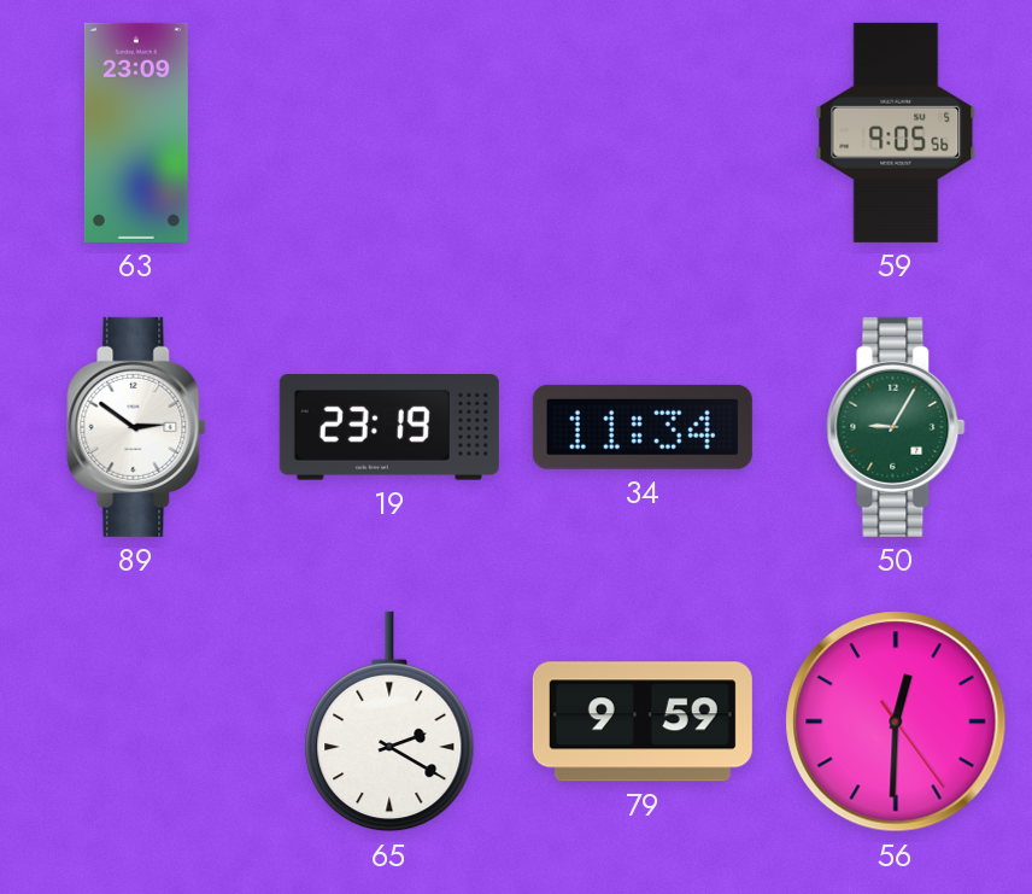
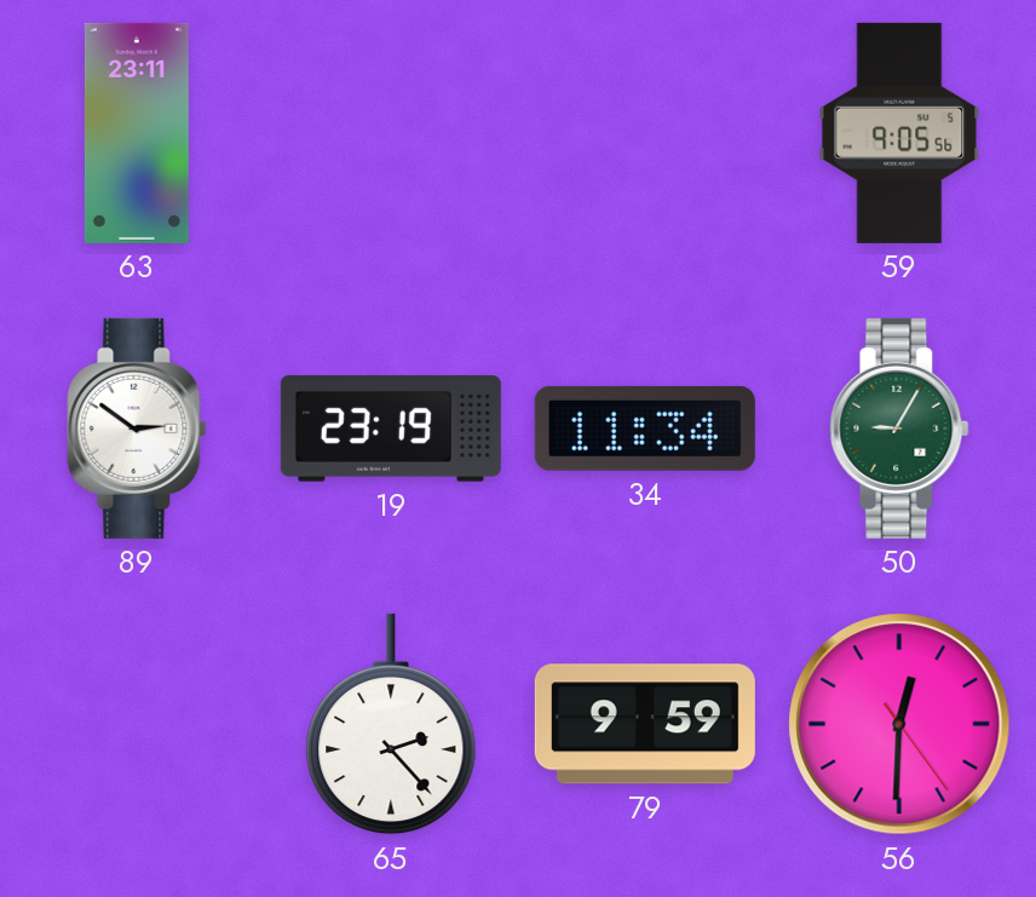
63: 23:09 -> 23:11 (137, 133)
65: 2:20 -> 2:23 (391, 724)
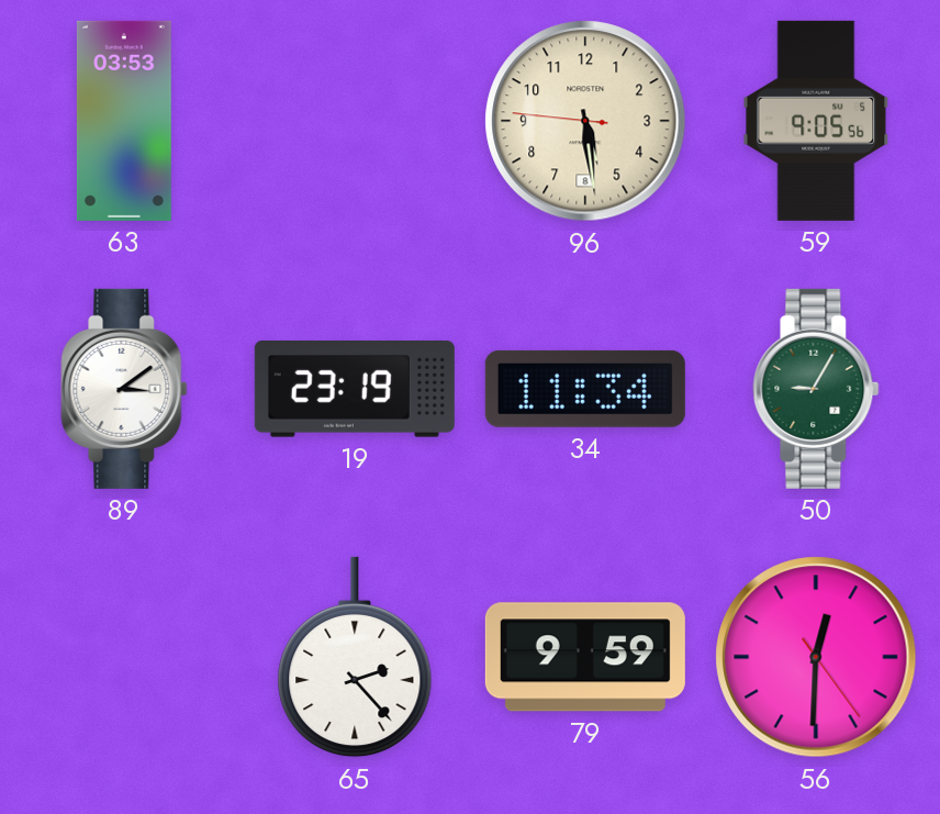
63: 23:11 -> 03:53 (124, 121)
96: none -> 5:28 (585, 121)
89: 2:51 -> 3:09 (124, 389)
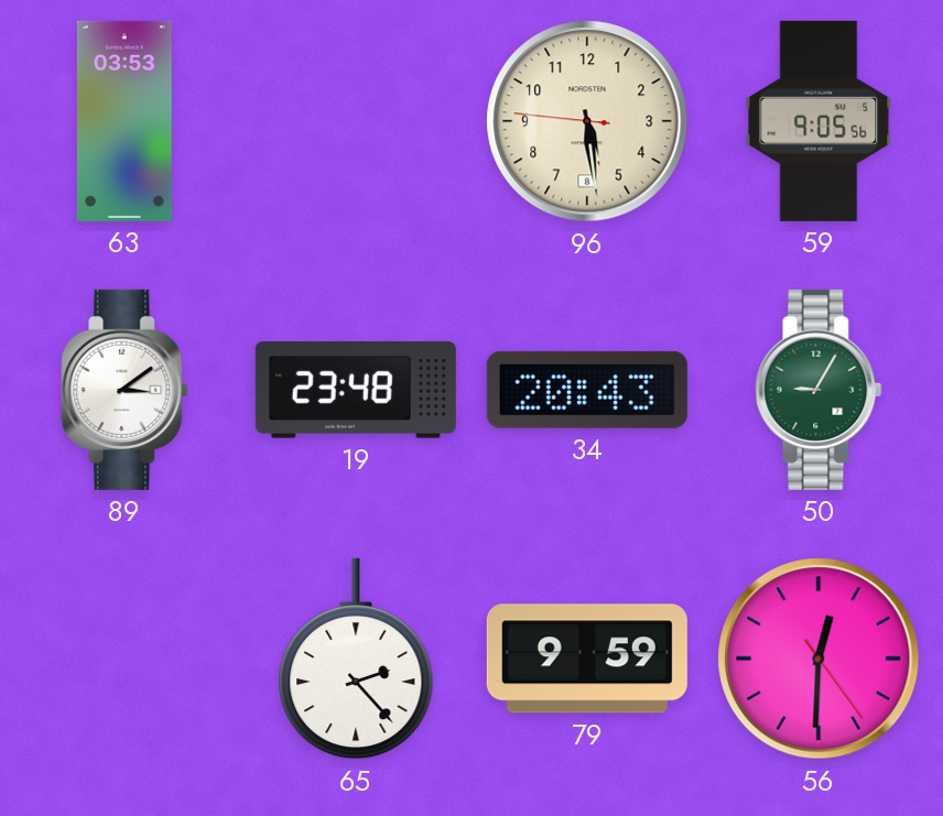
19: 23:19 -> 23:48 (356, 391)
34: 11:34 -> 20:43 (587, 390)
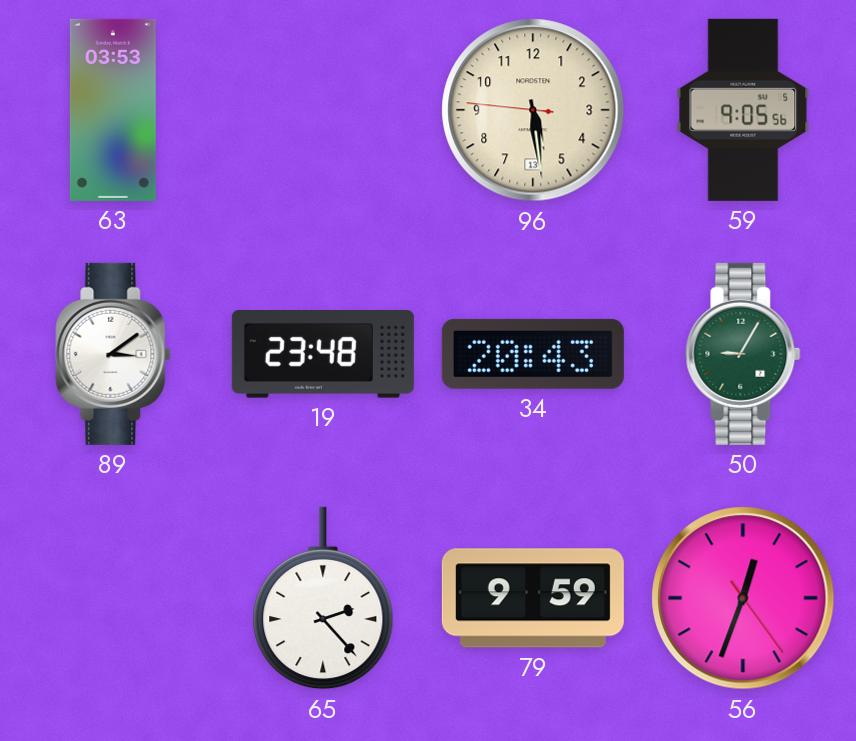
96 date: 8 -> 13 (533, 110)
56: 12:30 -> 12:33 (743, 598)
